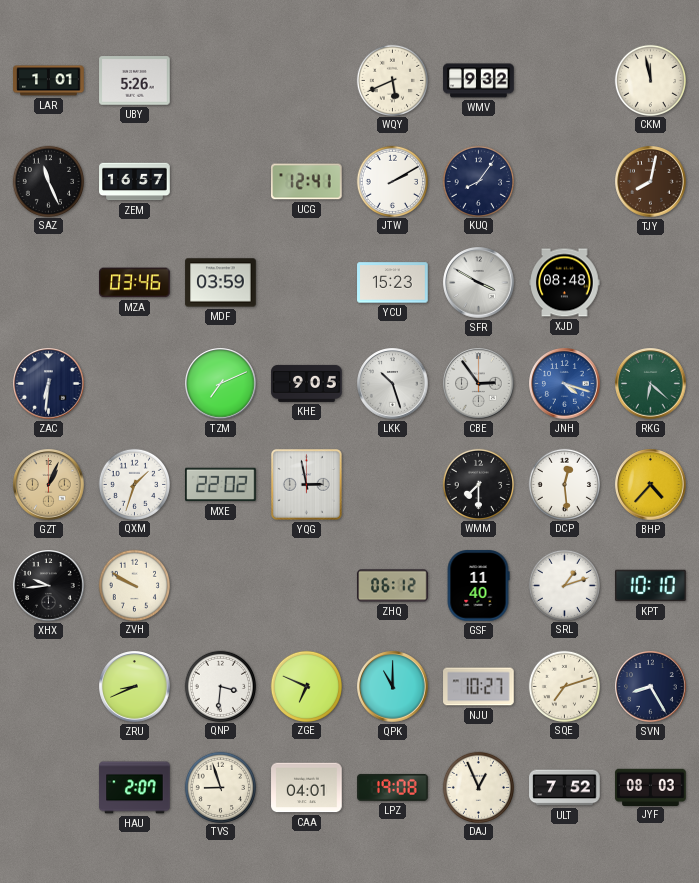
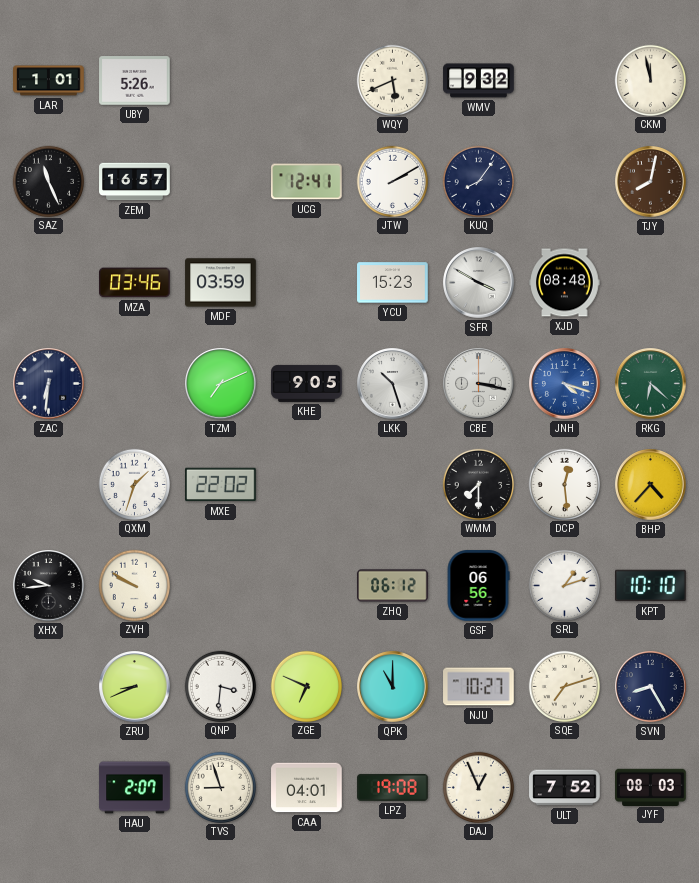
CBE: 2:54 -> 3:17 (479, 384)
GZT: 1:04 -> none (49, 485)
YQG: 2:58 -> none (306, 484)
GSF: 11:40 -> 06:56 (478, 586)
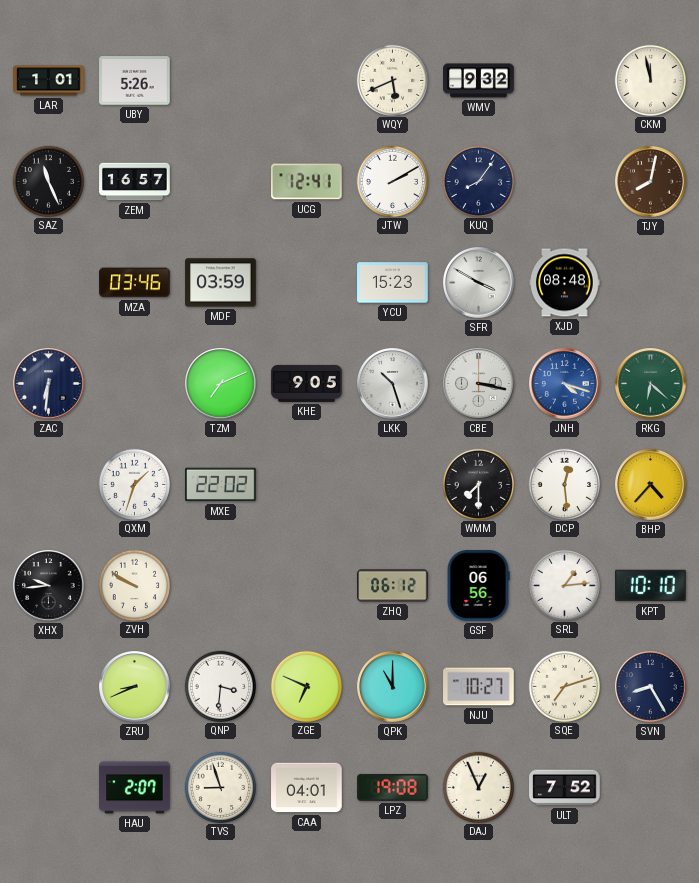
SRL: 1:12 -> 1:14 (564, 585)
JYF: 08:03 -> none (651, 787)
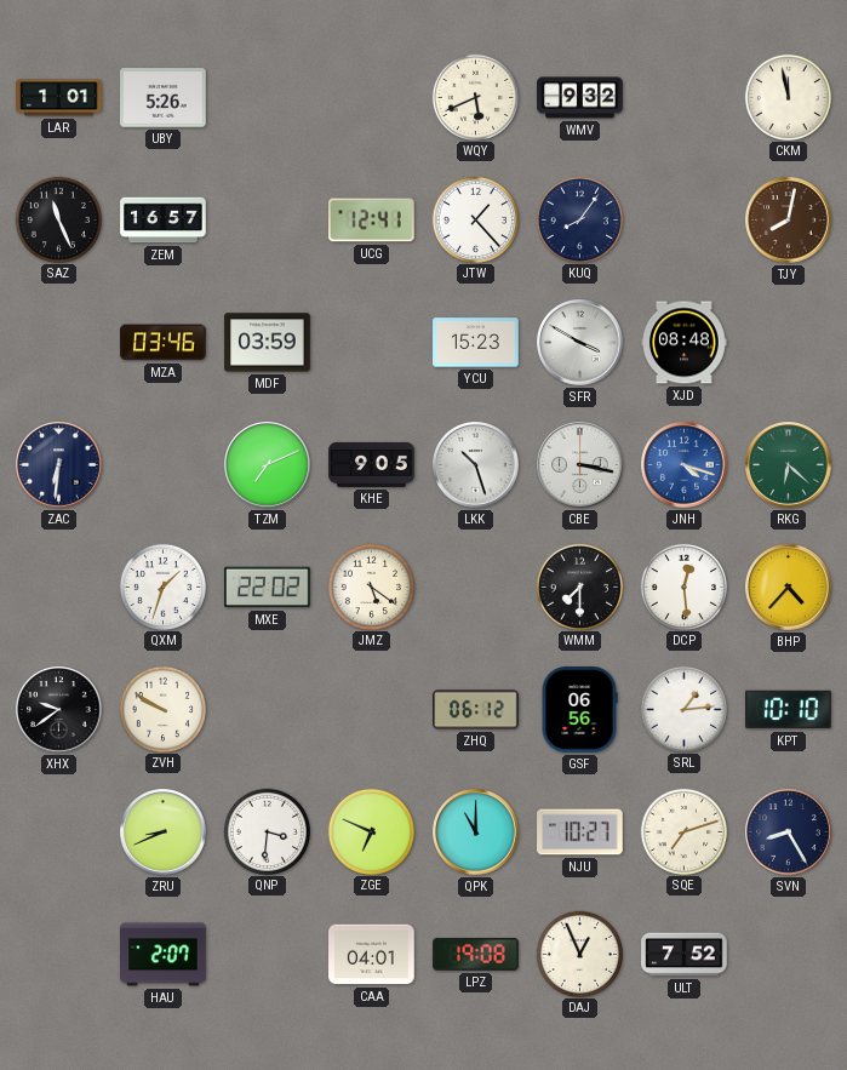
JTW: 2:10 -> 1:23 (475, 219)
JMZ: none -> 5:21 (371, 587)
XHX: 9:44 -> 9:39 (59, 710)
TVS: 8:57 -> none (220, 787)
